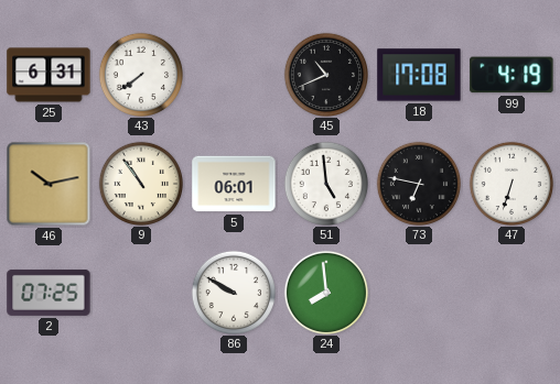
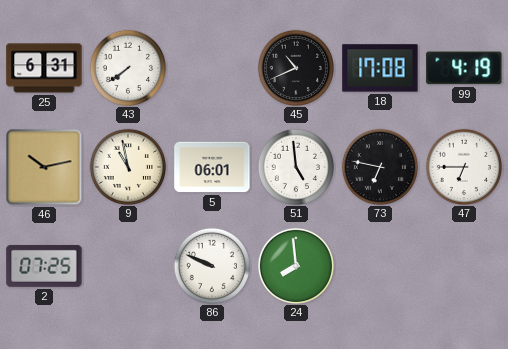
9: 10:54 -> 10:58 (127, 166)
47: 6:33 -> 6:45 (463, 166)
86: 9:50 -> 9:49 (211, 265)
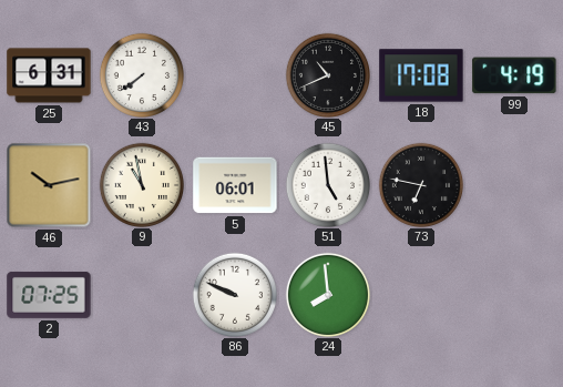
47: 6:45 -> none (463, 166)
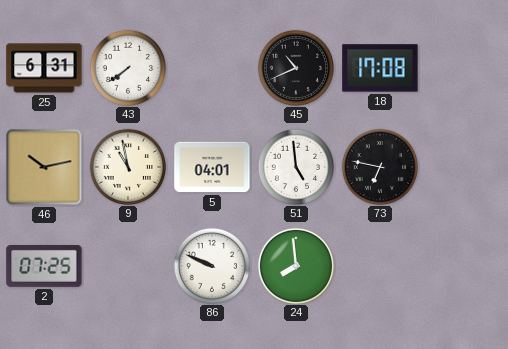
99: 4:19 -> none (514, 75)
5: 06:01 -> 04:01 (212, 167)
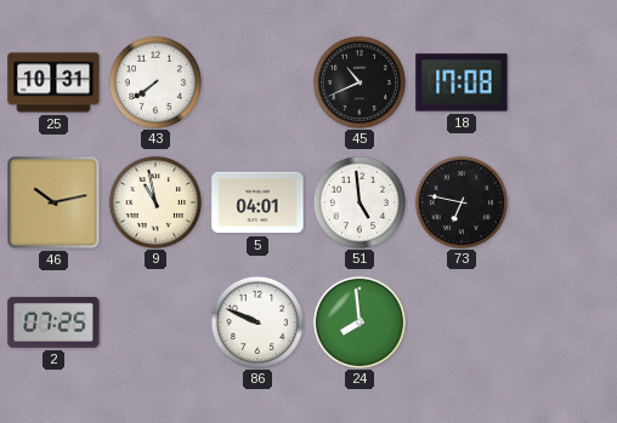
25: 6:31 -> 10:31 (53, 82)
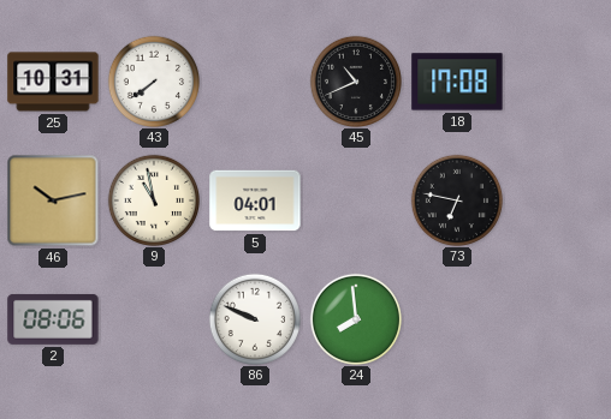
51: 4:59 -> none (358, 201)
2: 07:25 -> 08:06 (53, 319)
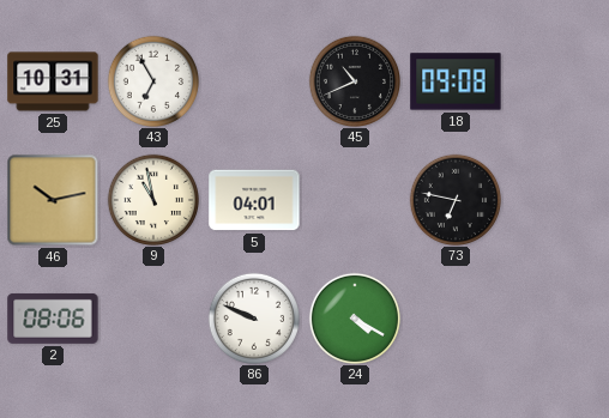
43: 7:39 -> 6:55 (152, 80)
18: 17:08 -> 09:08 (456, 81)
24: 7:59 -> 4:20 (354, 317)
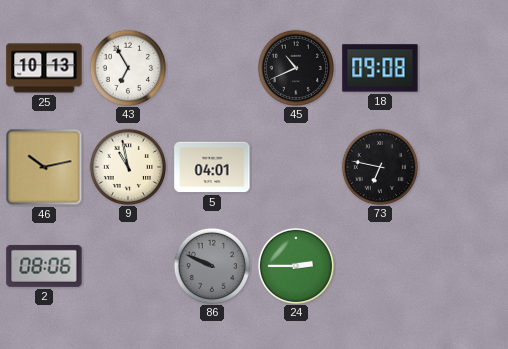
25: 10:31 -> 10:13 (44, 68)
86 dial: white -> grey (211, 265)
24: 4:20 -> 2:45 (295, 265)
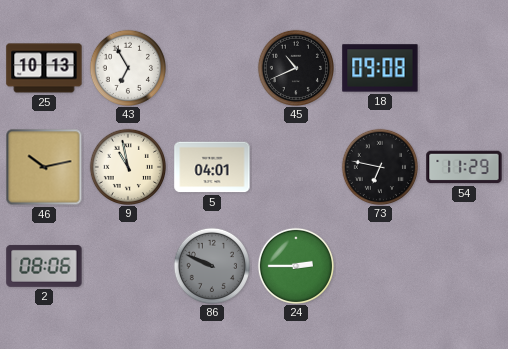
54: none -> 11:29 (464, 167)
